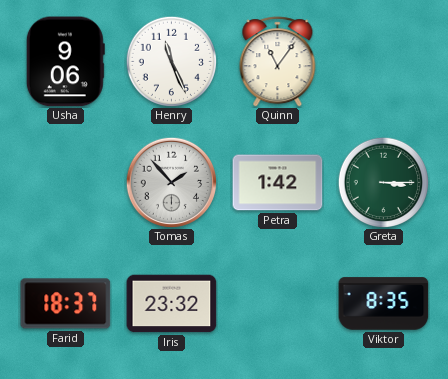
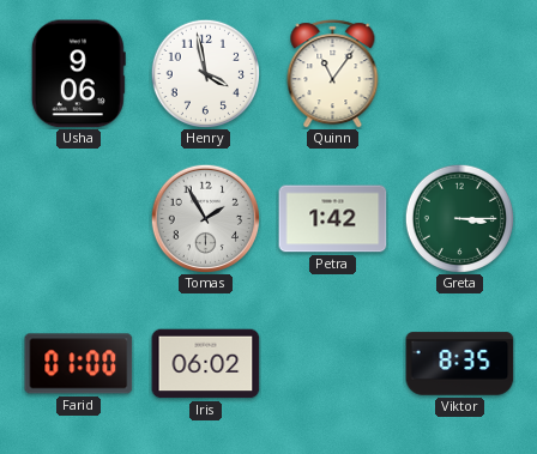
Henry: 11:26 -> 3:58 (205, 73)
Tomas: 1:53 -> 1:55 (205, 218)
Farid: 18:37 -> 01:00 (79, 364)
Iris: 23:32 -> 06:02 (206, 364)
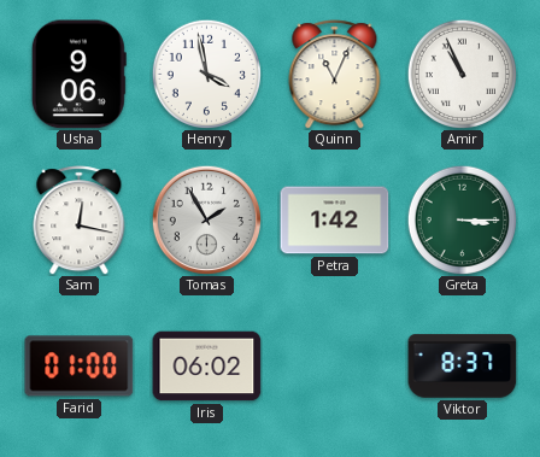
Quinn: 11:06 -> 11:04 (335, 75)
Amir: none -> 10:56 (462, 74)
Sam: none -> 12:17 (80, 221)
Viktor: 8:35 -> 8:37 (463, 367)
